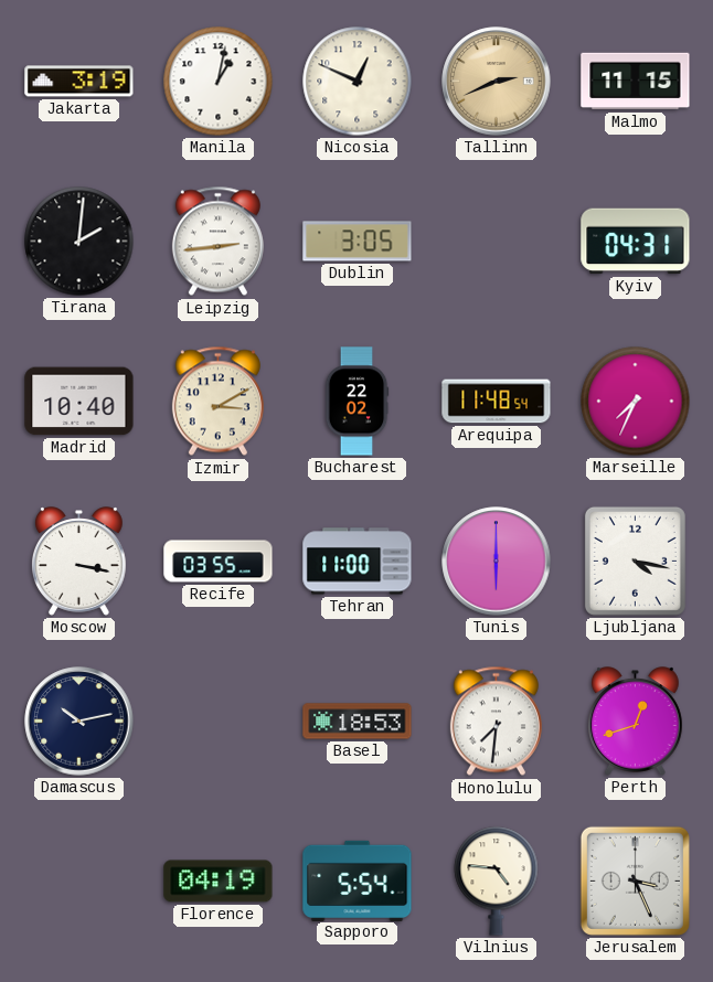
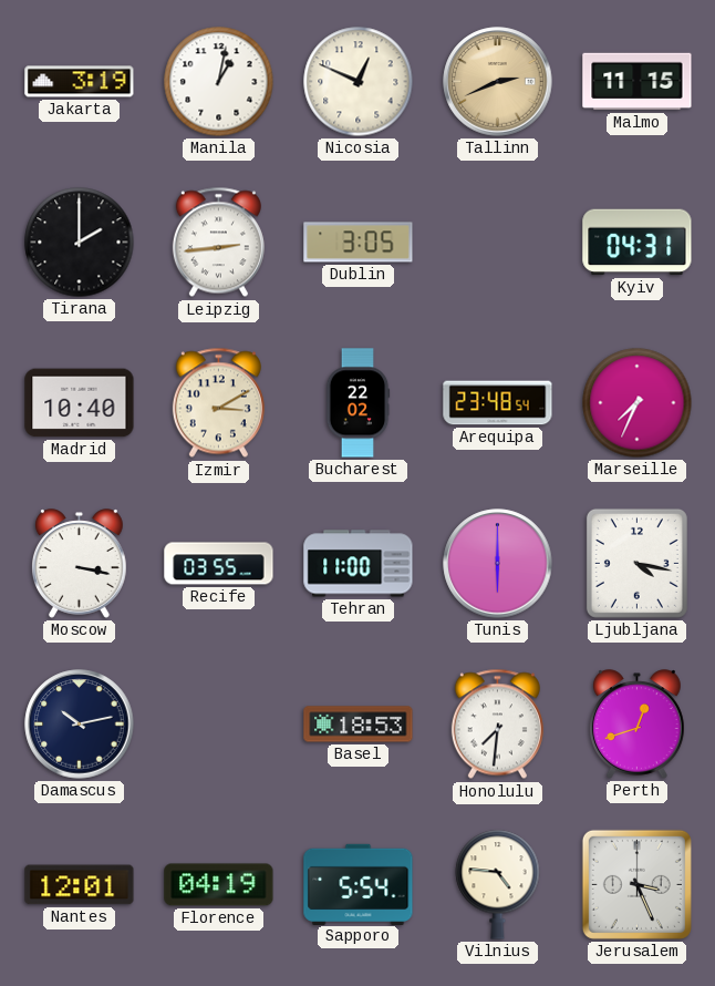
Tirana: 2:01 -> 2:00 (80, 243)
Arequipa: 11:48 -> 23:48 (498, 403)
Nantes: none -> 12:01 (80, 885)
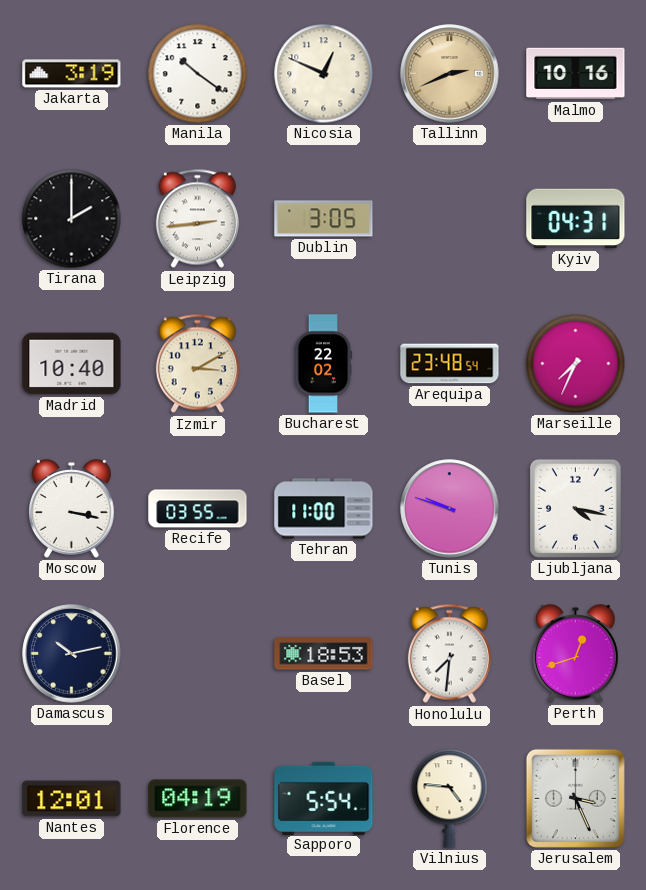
Manila: 1:02 -> 10:21 (198, 74)
Malmo: 11:15 -> 10:16 (576, 74)
Tunis: 6:00 -> 9:48 (450, 509)
